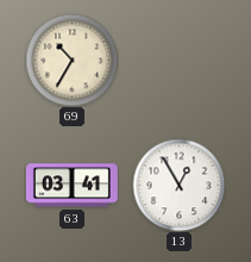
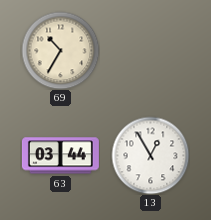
63: 03:41 -> 03:44 (60, 156)
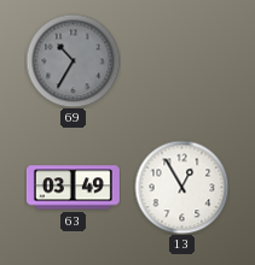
69 dial: cream -> grey (73, 60)
63: 03:44 -> 03:49 (73, 188)
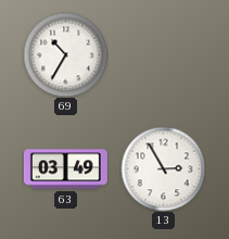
69 dial: grey -> white (65, 54)
13: 12:55 -> 2:55 (163, 168)
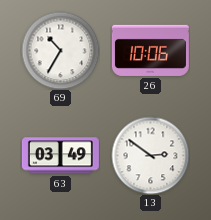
26: none -> 10:06 (150, 50)
13: 2:55 -> 2:51 (150, 155)
